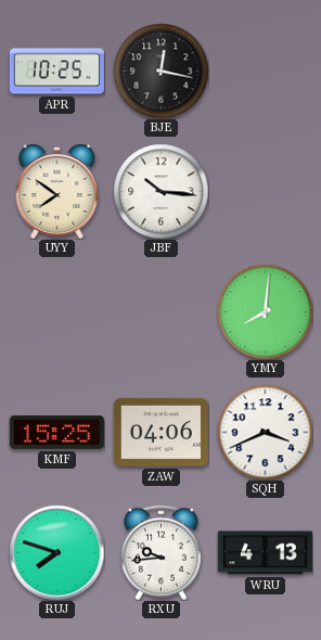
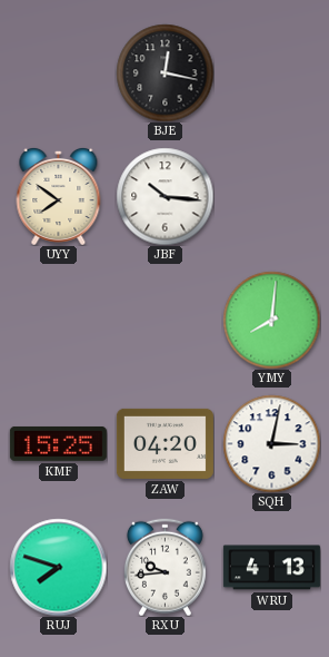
APR: 10:25 -> none (56, 72)
ZAW: 04:06 -> 04:20 (164, 443)
SQH: 3:41 -> 3:02 (271, 443)
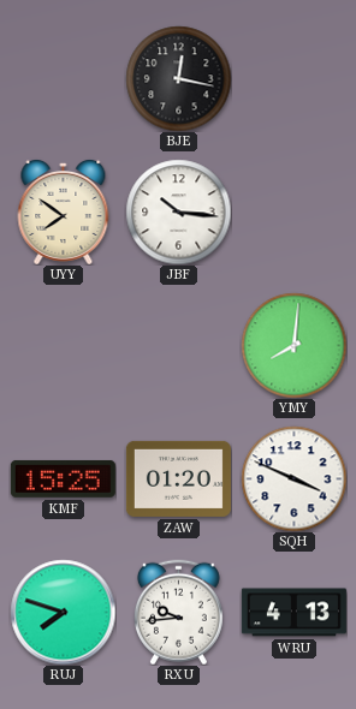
ZAW: 04:20 -> 01:20 (178, 478)
SQH: 3:02 -> 3:49 (293, 478)
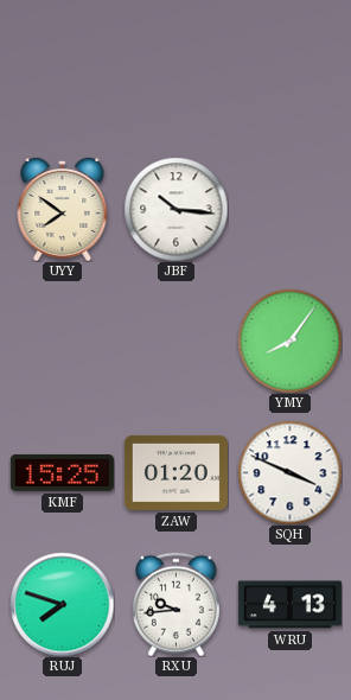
BJE: 12:17 -> none (178, 78)
YMY: 8:01 -> 8:06 (289, 341)
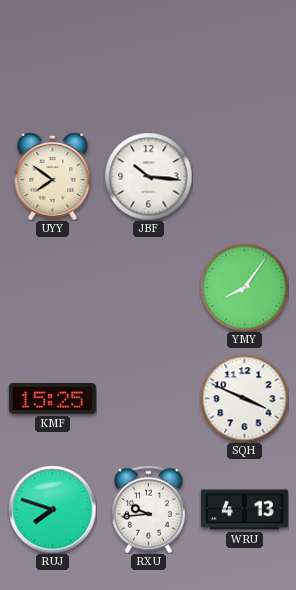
ZAW: 01:20 -> none (175, 472)
